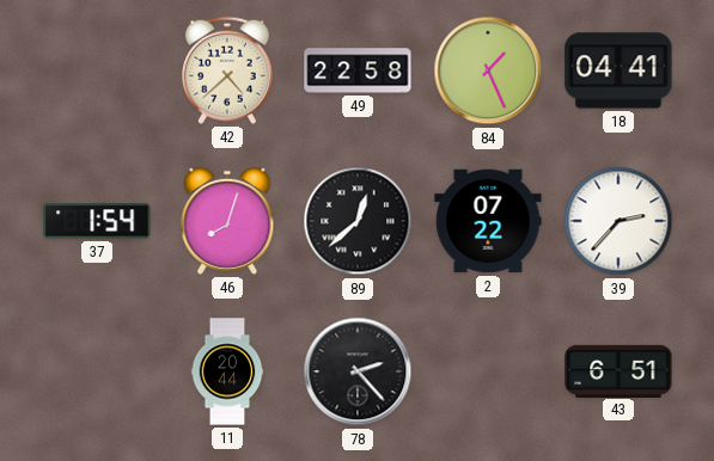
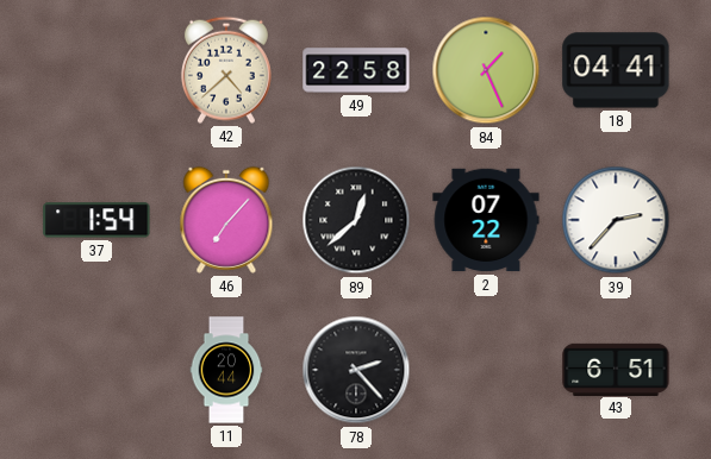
46: 8:03 -> 7:07 (226, 220)
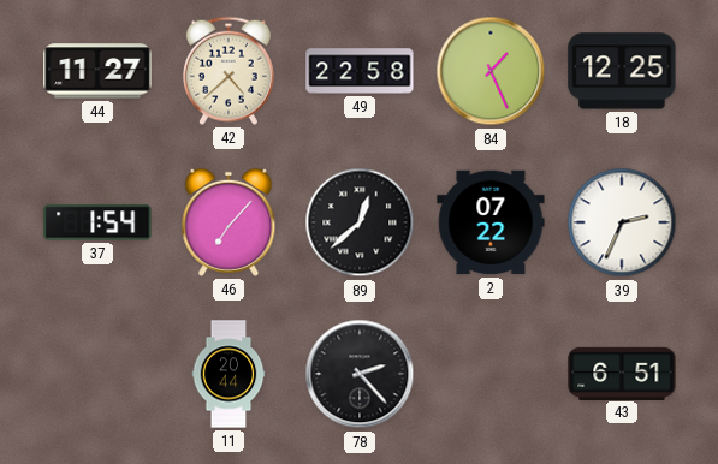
44: none -> 11:27 (97, 71)
18: 04:41 -> 12:25 (622, 71)
39: 2:37 -> 2:34 (622, 222)
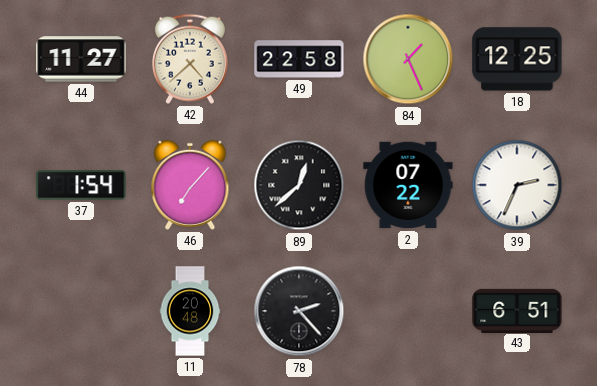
11: 20:44 -> 20:48 (190, 311)
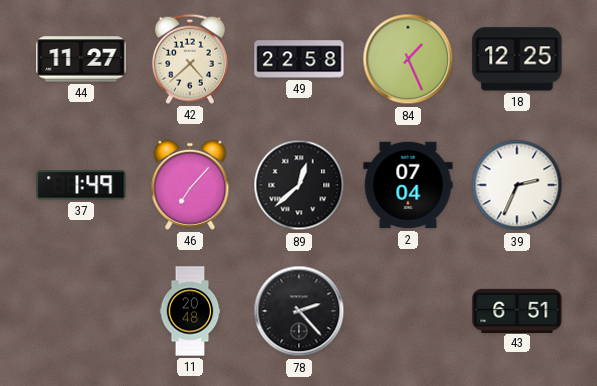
37: 1:54 -> 1:49 (81, 185)
2: 07:22 -> 07:04 (408, 185)
